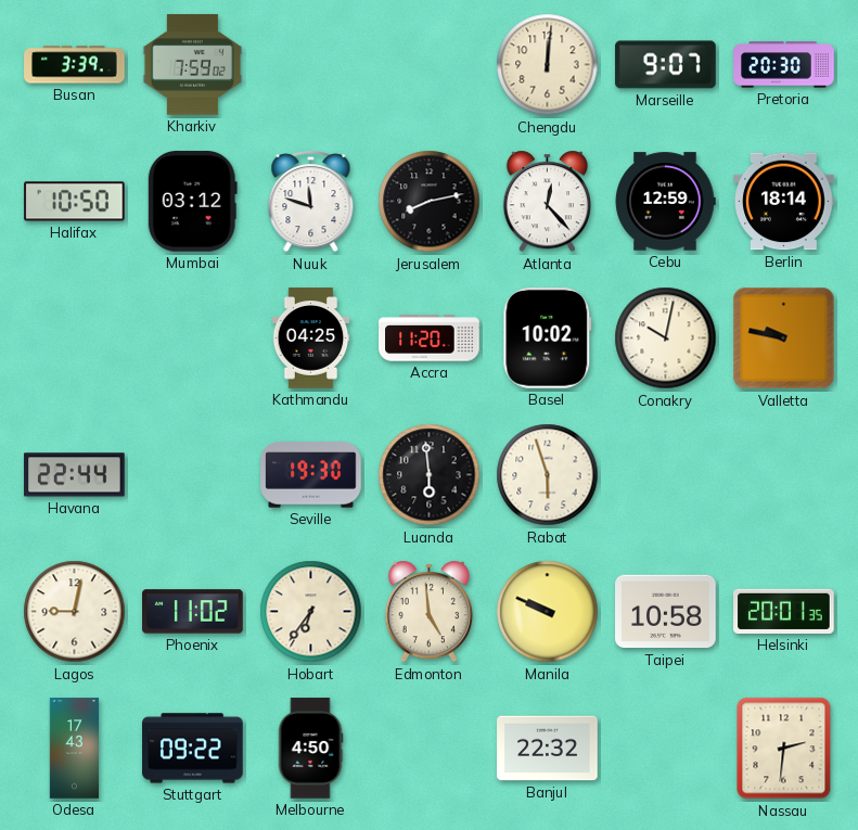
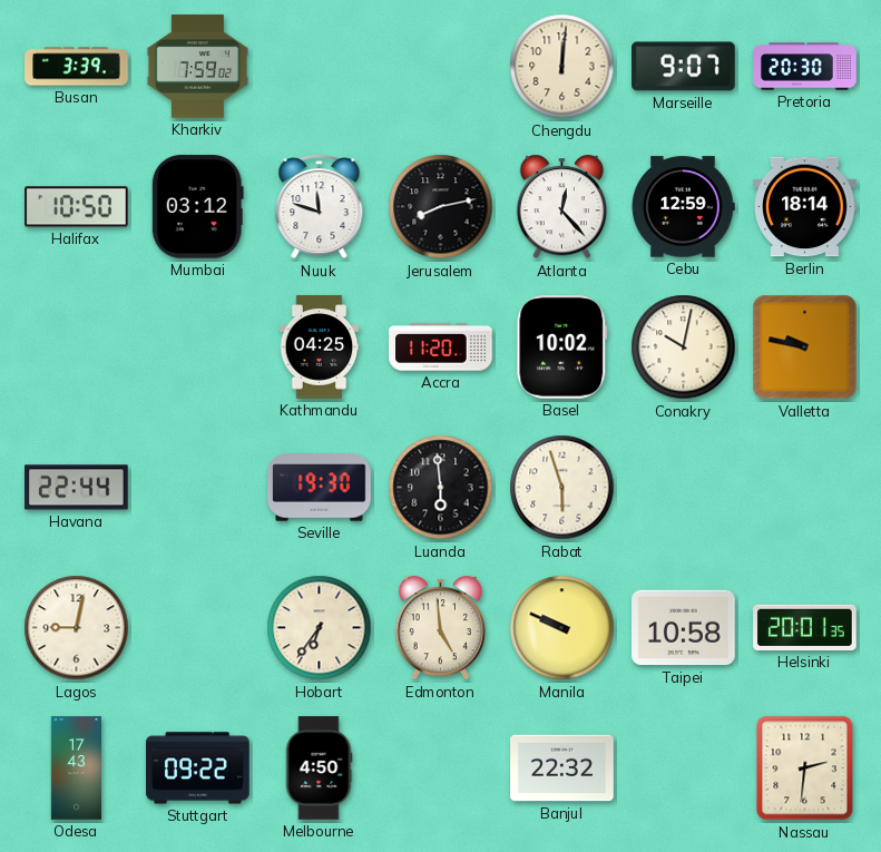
Phoenix: 11:02 -> none (193, 612)
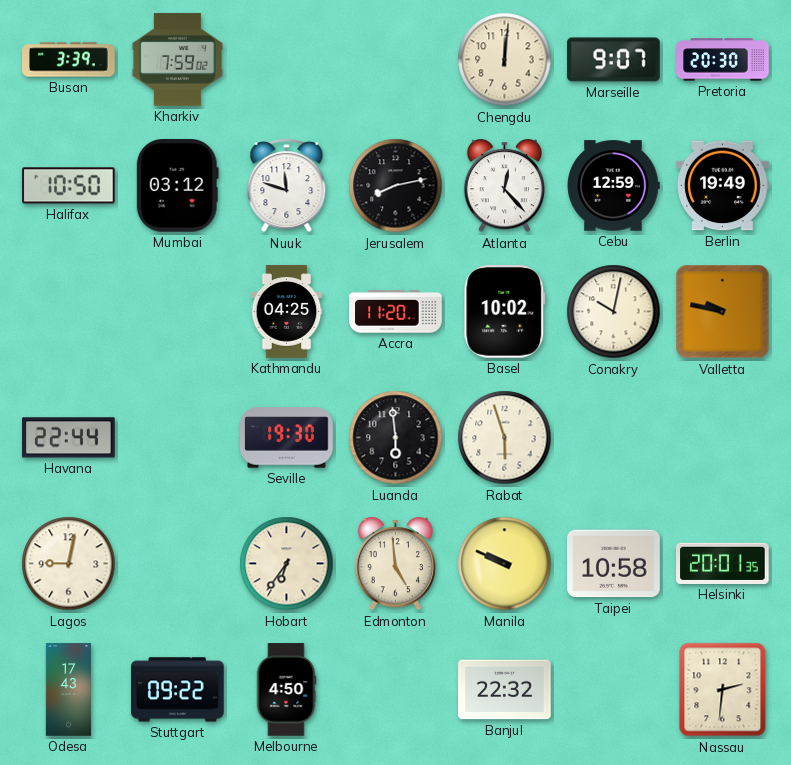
Berlin: 18:14 -> 19:49 (723, 186)
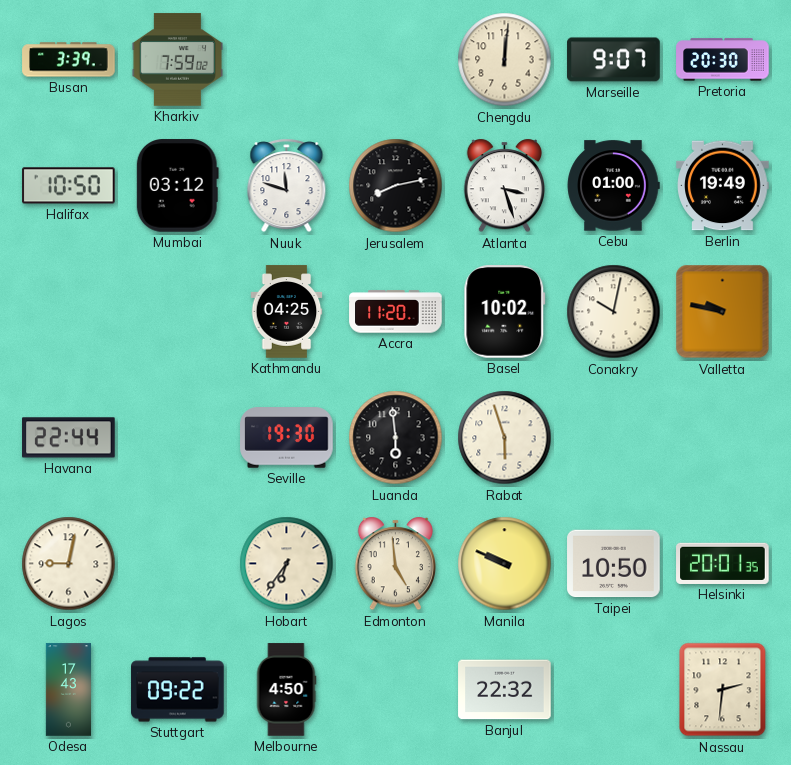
Atlanta: 12:23 -> 3:27 (504, 186)
Cebu: 12:59 -> 01:00 (613, 186)
Taipei: 10:58 -> 10:50 (614, 564)
